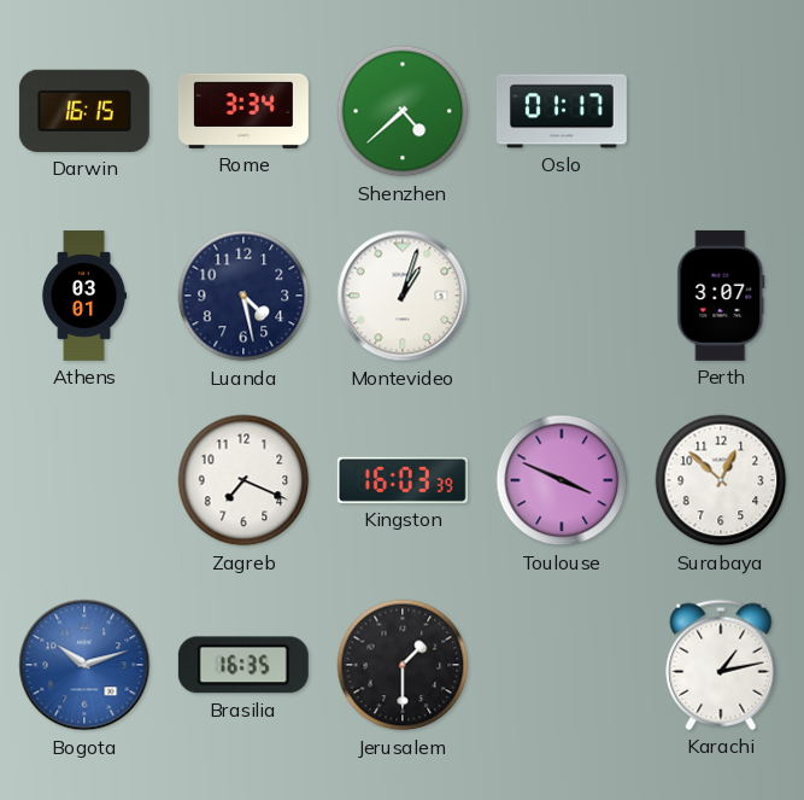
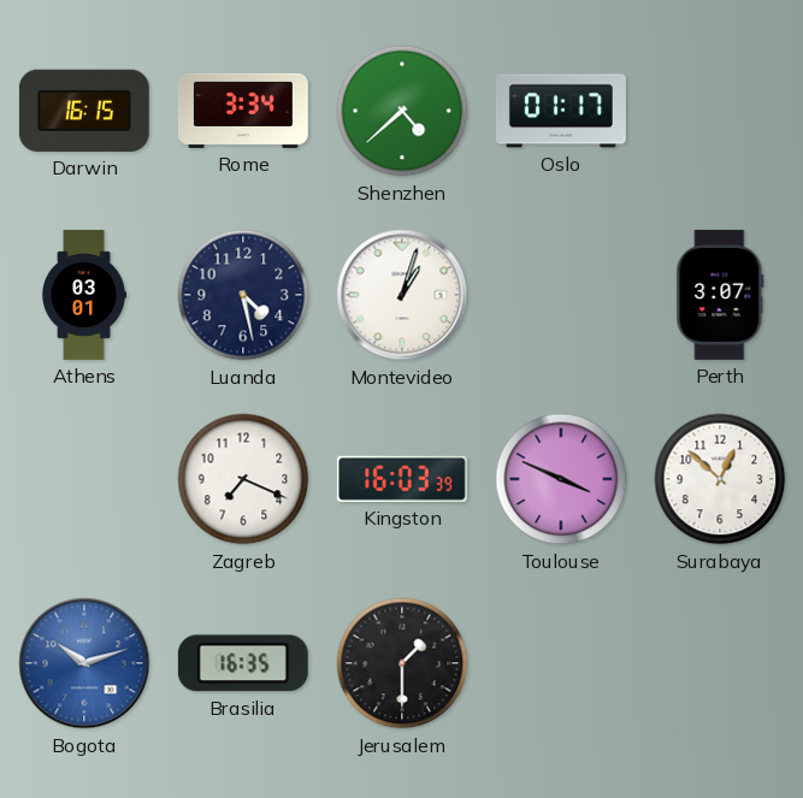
Karachi: 1:13 -> none (721, 665)
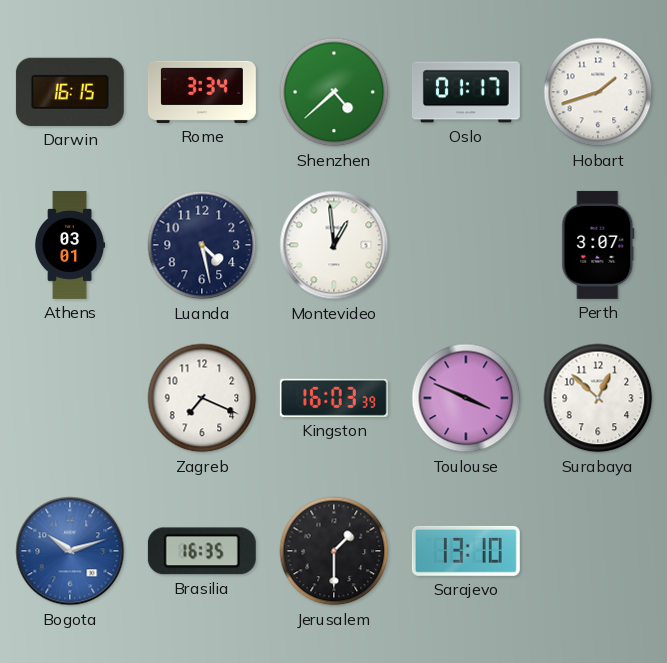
Hobart: none -> 1:42 (598, 92)
Montevideo: 1:03 -> 12:59 (334, 245)
Sarajevo: none -> 13:10 (466, 551)
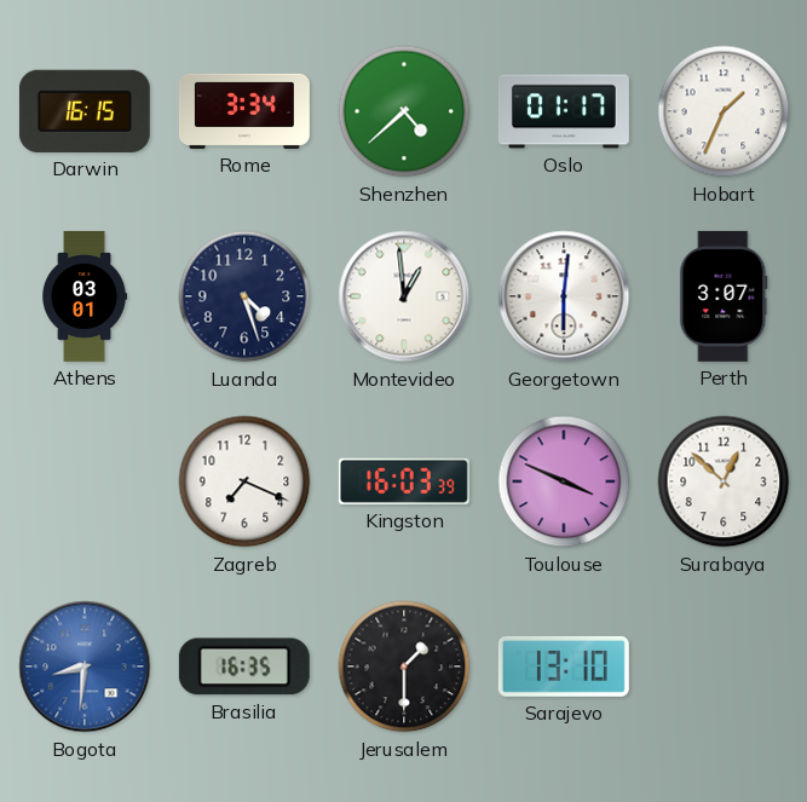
Hobart: 1:42 -> 1:34 (724, 111)
Luanda: 4:28 -> 4:27 (244, 296)
Georgetown: none -> 6:01 (564, 296)
Bogota: 10:12 -> 8:31 (85, 667)
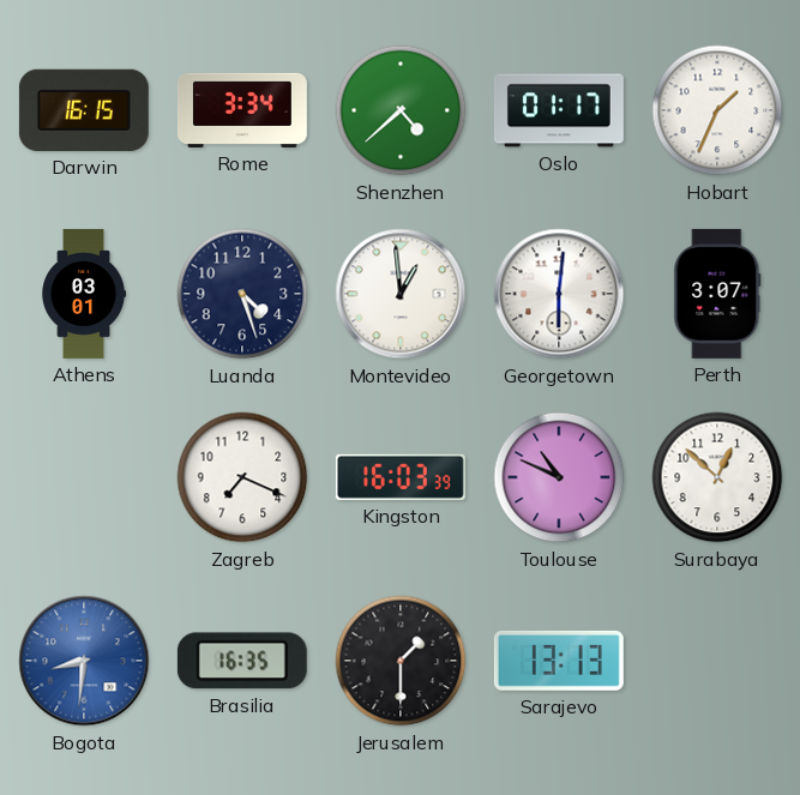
Toulouse: 3:49 -> 10:49 (559, 477)
Sarajevo: 13:10 -> 13:13 (559, 661)
